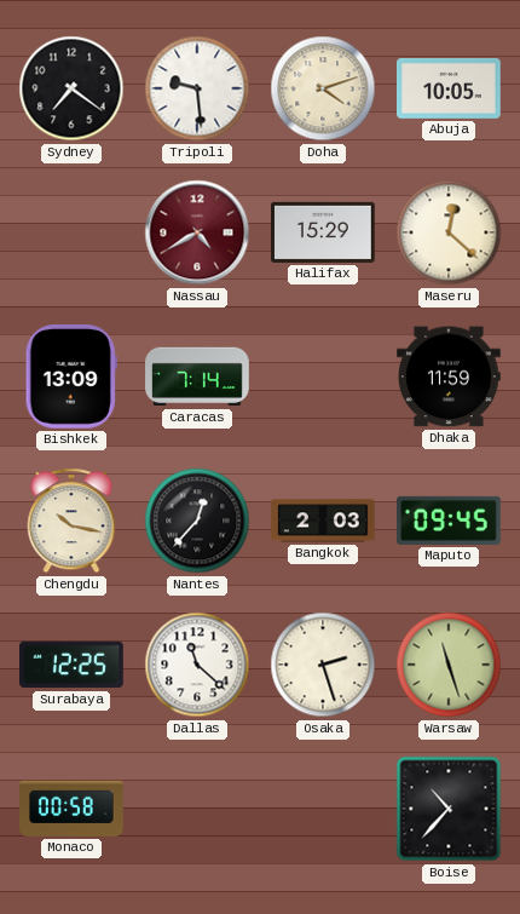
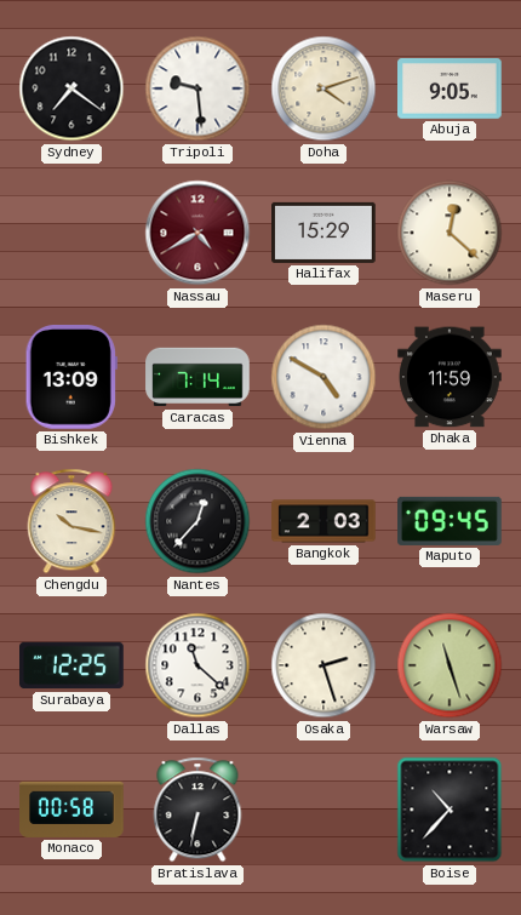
Abuja: 10:05 -> 9:05 (450, 88)
Vienna: none -> 4:50 (324, 377)
Bratislava: none -> 6:32 (197, 810)
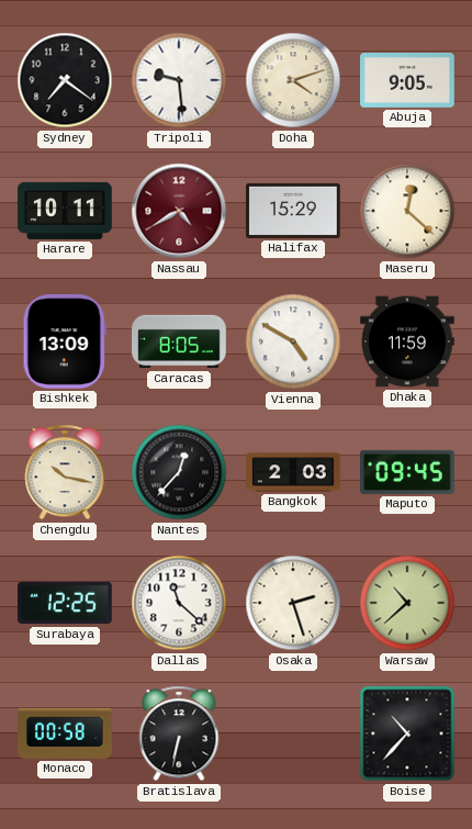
Harare: none -> 10:11 (65, 211)
Caracas: 7:14 -> 8:05 (179, 341)
Warsaw: 11:27 -> 10:38 (407, 603)
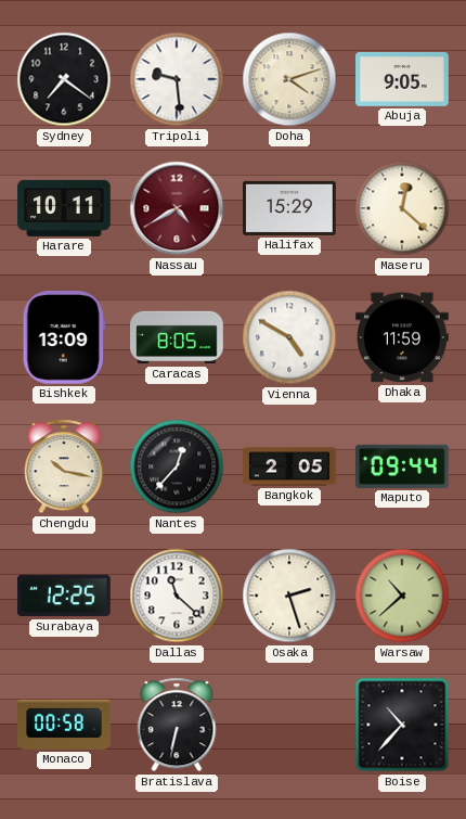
Bangkok: 2:03 -> 2:05 (289, 466)
Maputo: 09:45 -> 09:44 (402, 466)
